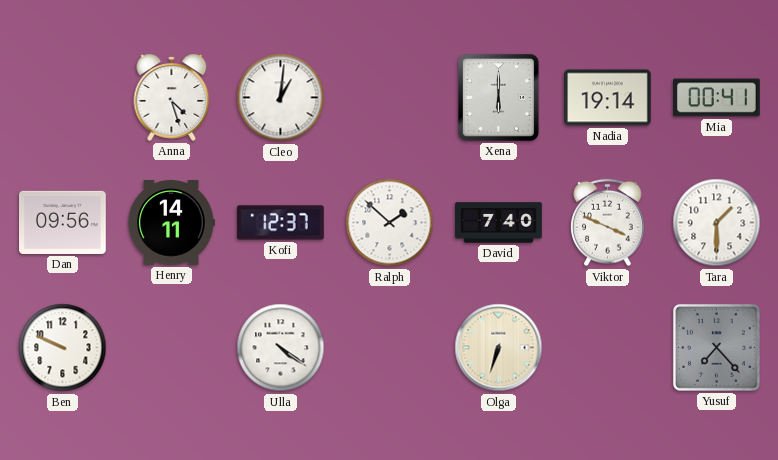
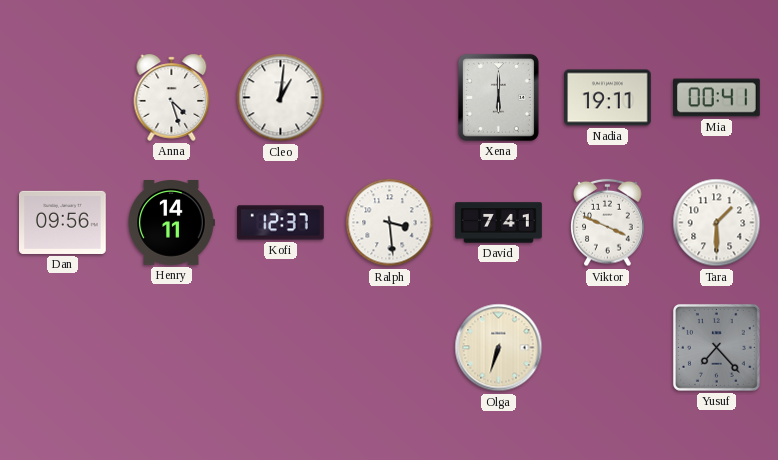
Nadia: 19:14 -> 19:11 (608, 98)
Ralph: 1:52 -> 3:29 (390, 223)
David: 7:40 -> 7:41 (499, 223)
Ben: 9:49 -> none (63, 348)
Ulla: 4:21 -> none (281, 348)
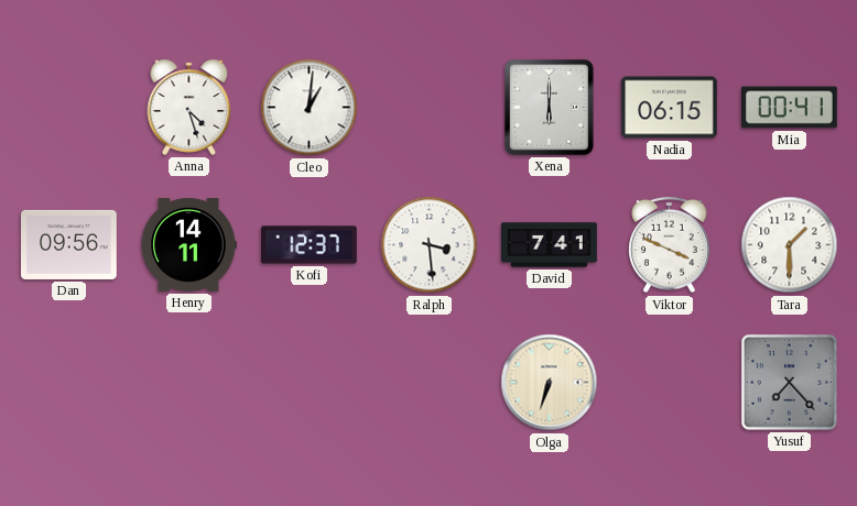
Nadia: 19:11 -> 06:15 (670, 108)
